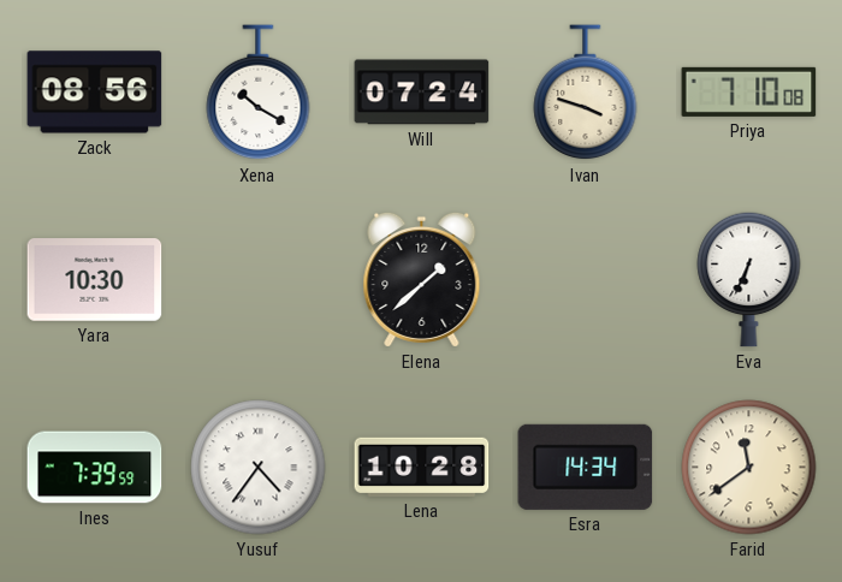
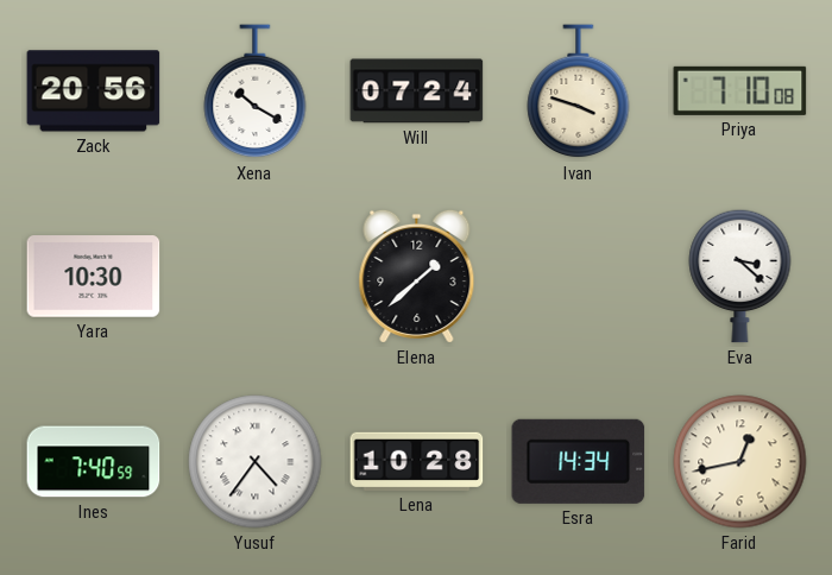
Zack: 08:56 -> 20:56 (94, 91)
Eva: 6:34 -> 3:22 (740, 276)
Ines: 7:39 -> 7:40 (94, 462)
Farid: 11:39 -> 12:43 (740, 462)
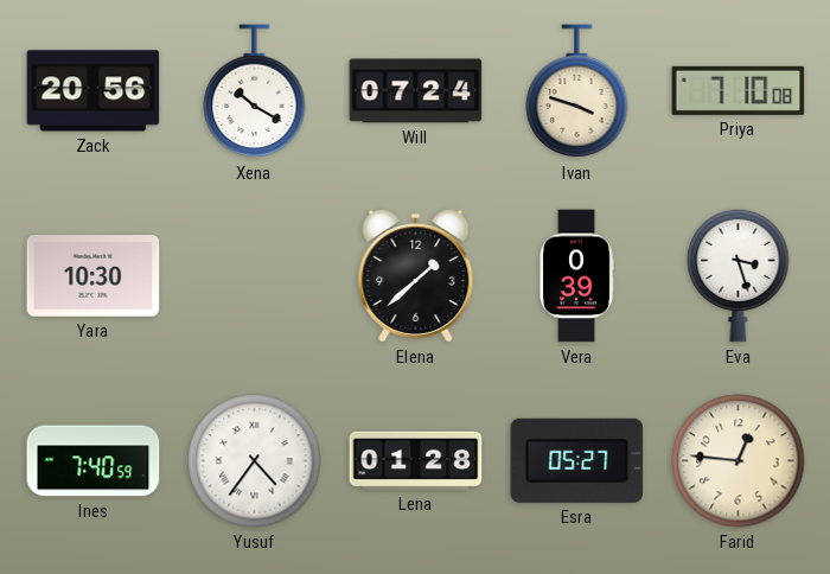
Vera: none -> 0:39 (576, 276)
Eva: 3:22 -> 3:27 (739, 275)
Lena: 10:28 -> 01:28 (416, 460)
Esra: 14:34 -> 05:27 (577, 460)
Farid: 12:43 -> 12:46 (739, 461)
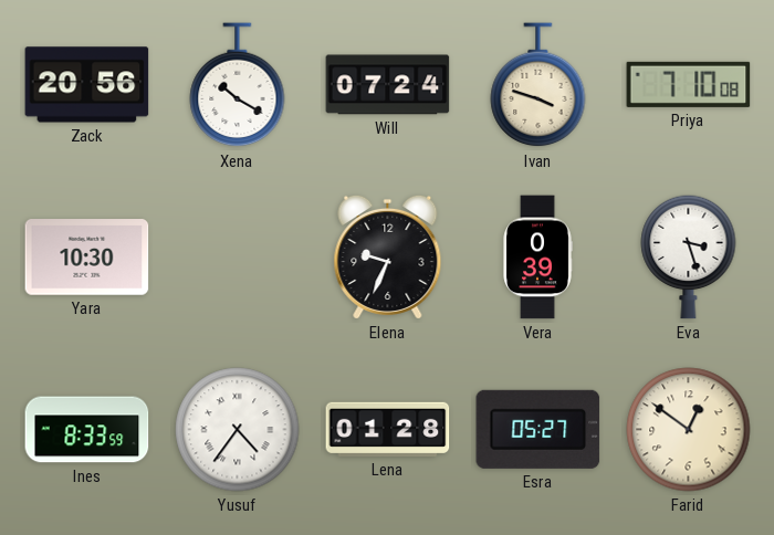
Elena: 1:38 -> 9:34 (388, 256)
Ines: 7:40 -> 8:33 (87, 430)
Farid: 12:46 -> 12:51 (689, 430)
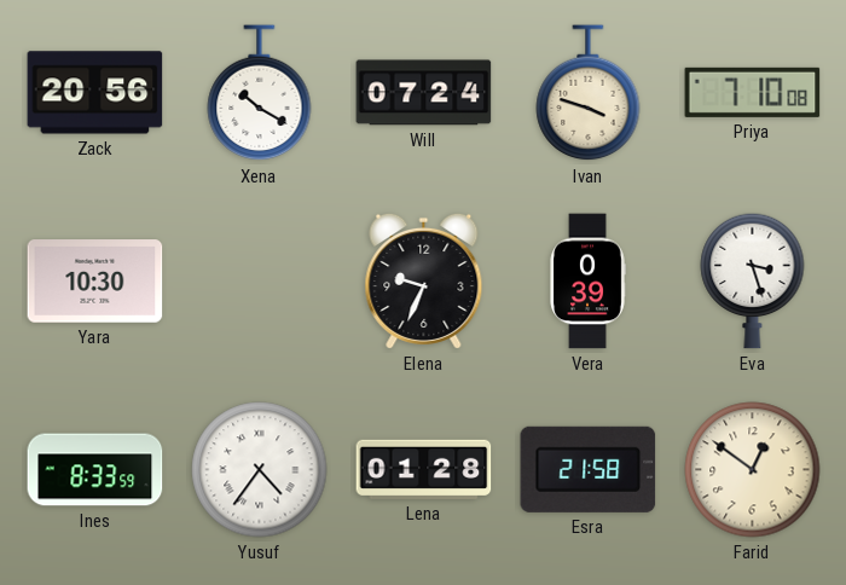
Esra: 05:27 -> 21:58 (589, 469)
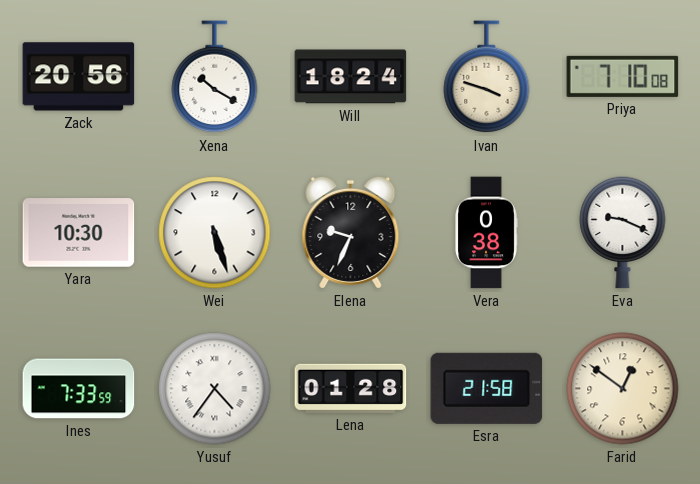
Will: 07:24 -> 18:24 (351, 77)
Wei: none -> 5:27 (215, 233)
Vera: 0:39 -> 0:38 (486, 233)
Eva: 3:27 -> 9:19 (623, 232)
Ines: 8:33 -> 7:33 (79, 389)
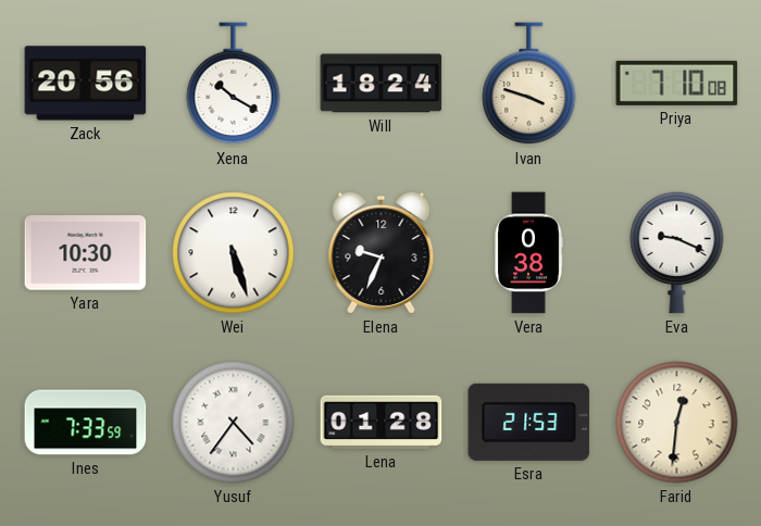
Esra: 21:58 -> 21:53 (529, 422)
Farid: 12:51 -> 12:31 (677, 423)
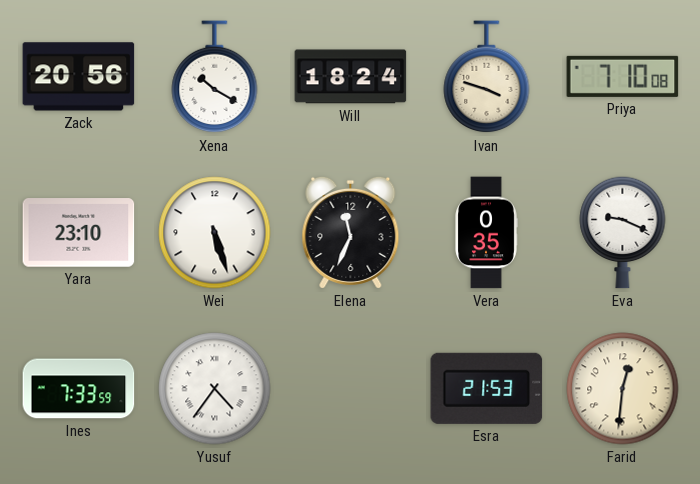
Yara: 10:30 -> 23:10 (79, 233)
Elena: 9:34 -> 11:34 (351, 232)
Vera: 0:38 -> 0:35 (486, 233)
Lena: 01:28 -> none (382, 422)
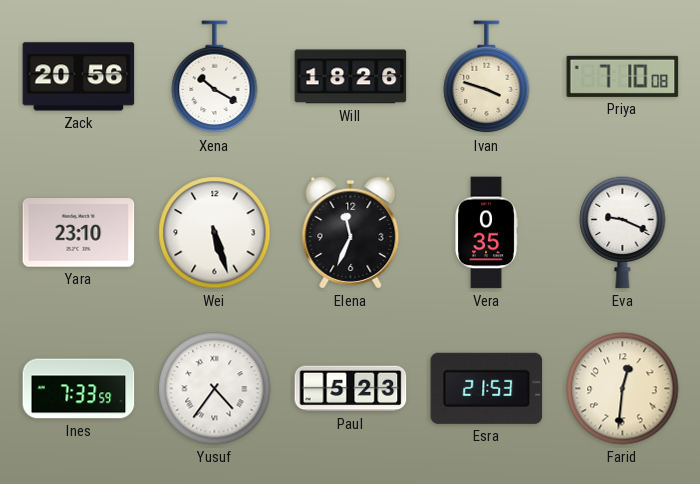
Will: 18:24 -> 18:26 (351, 77)
Paul: none -> 5:23 (351, 389)
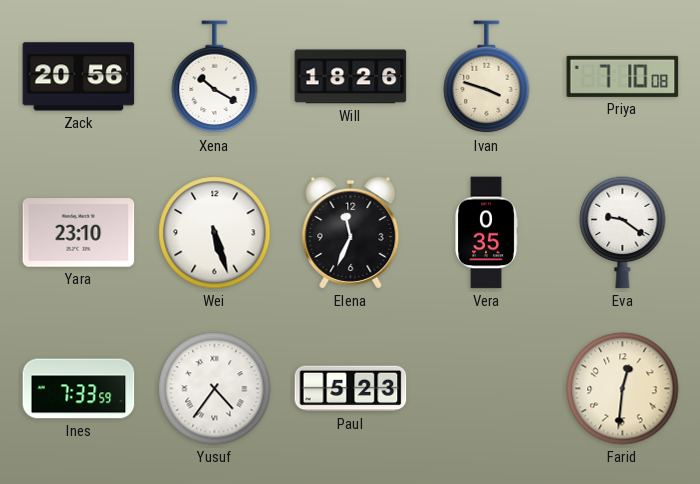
Eva: 9:19 -> 9:21 (623, 232)
Esra: 21:53 -> none (487, 388)
